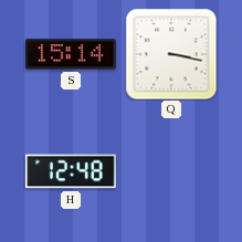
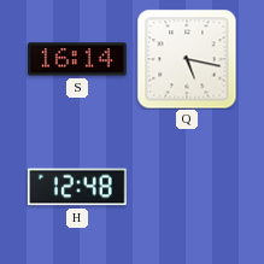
S: 15:14 -> 16:14 (78, 59)
Q: 3:17 -> 5:17 (187, 59)
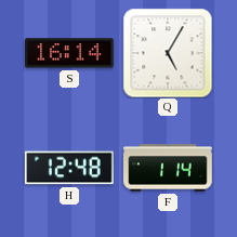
Q: 5:17 -> 5:05 (168, 53)
F: none -> 1:14 (168, 168)
